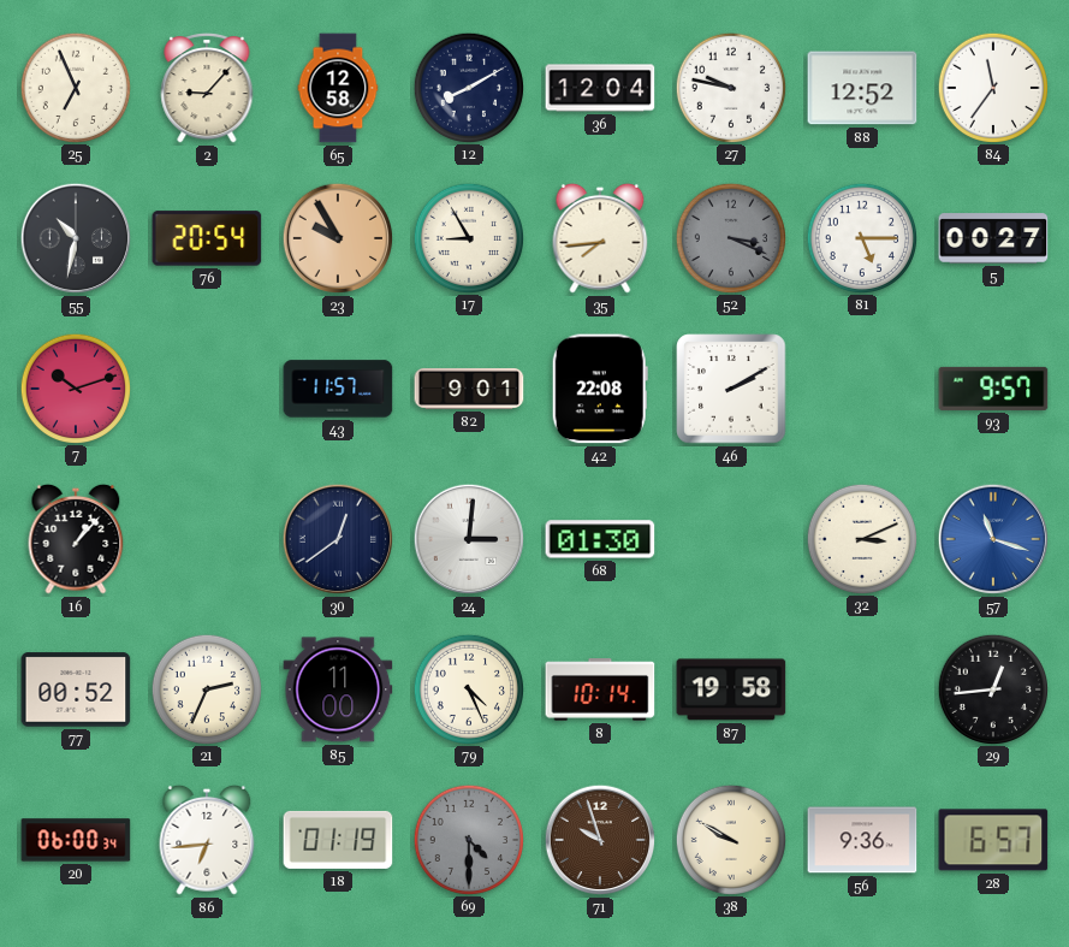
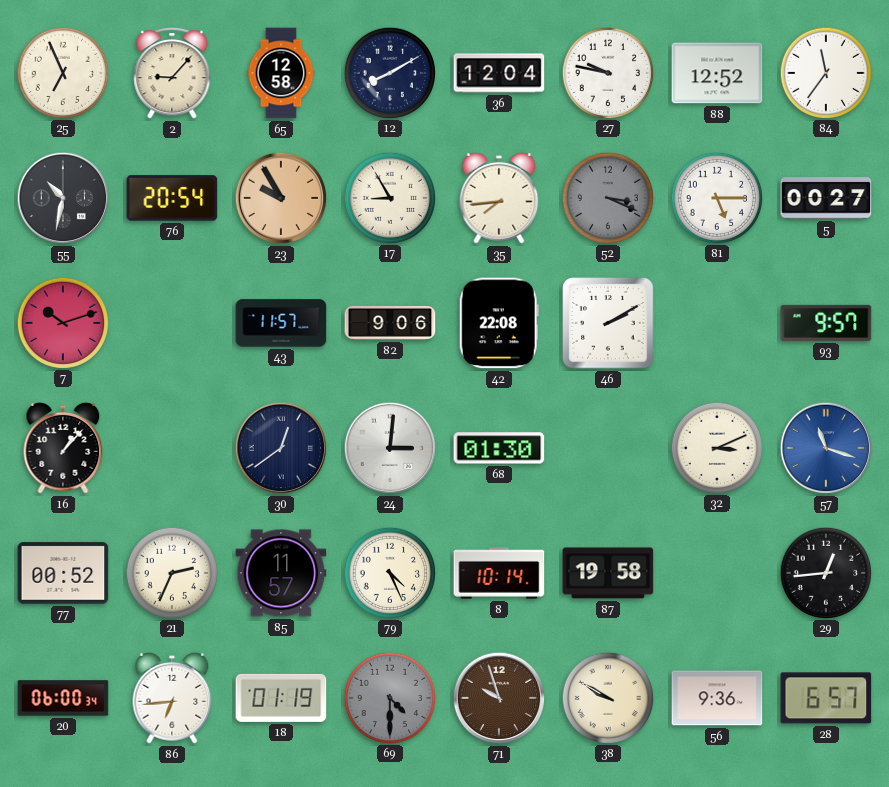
82: 9:01 -> 9:06 (390, 323)
85: 11:00 -> 11:57 (281, 573)
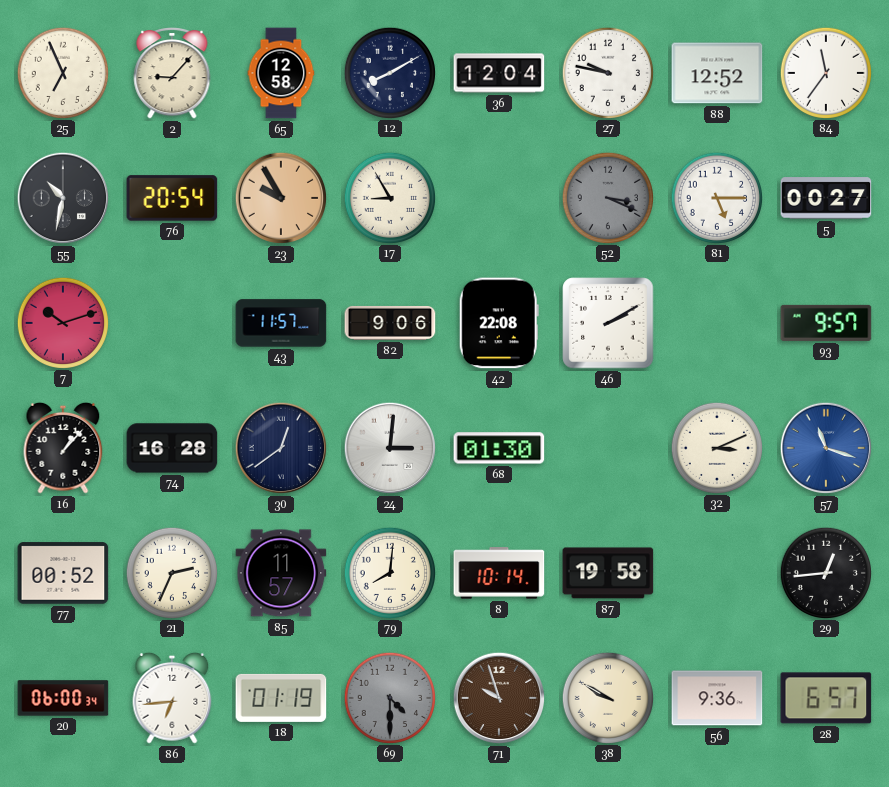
35: 7:44 -> none (499, 198)
74: none -> 16:28 (172, 448)
79: 4:26 -> 8:01 (389, 572)
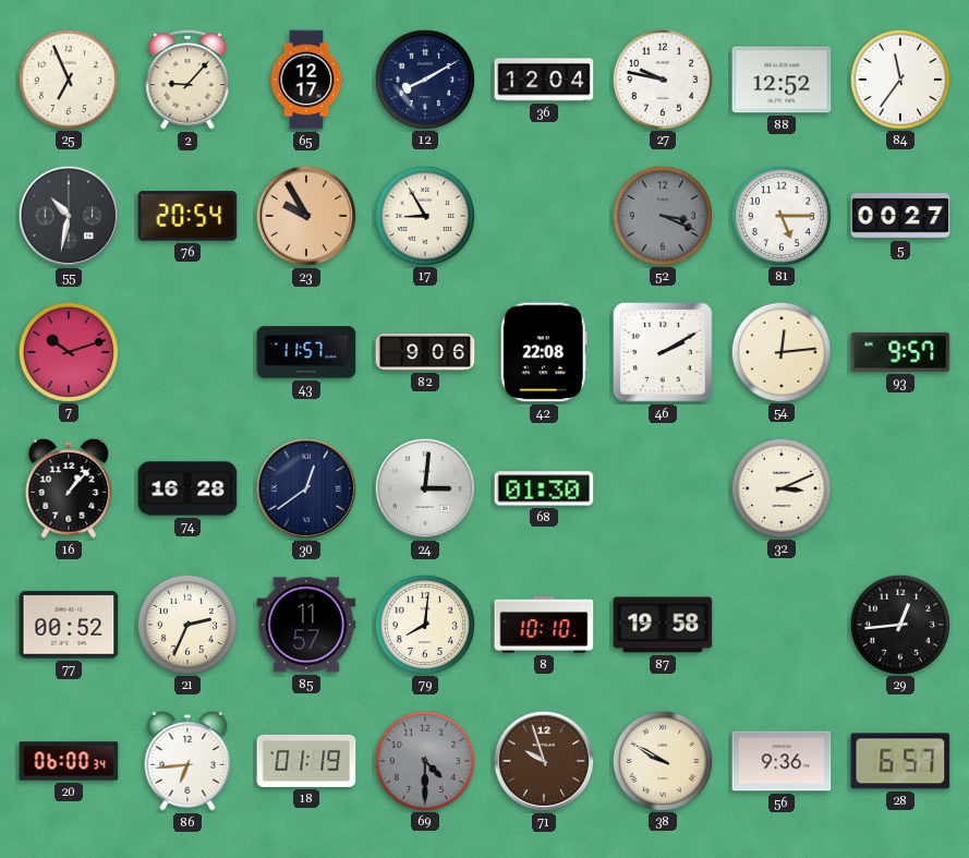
65: 12:58 -> 12:17 (306, 80)
54: none -> 12:14 (780, 351)
57: 11:18 -> none (826, 448)
8: 10:14 -> 10:10 (544, 625)
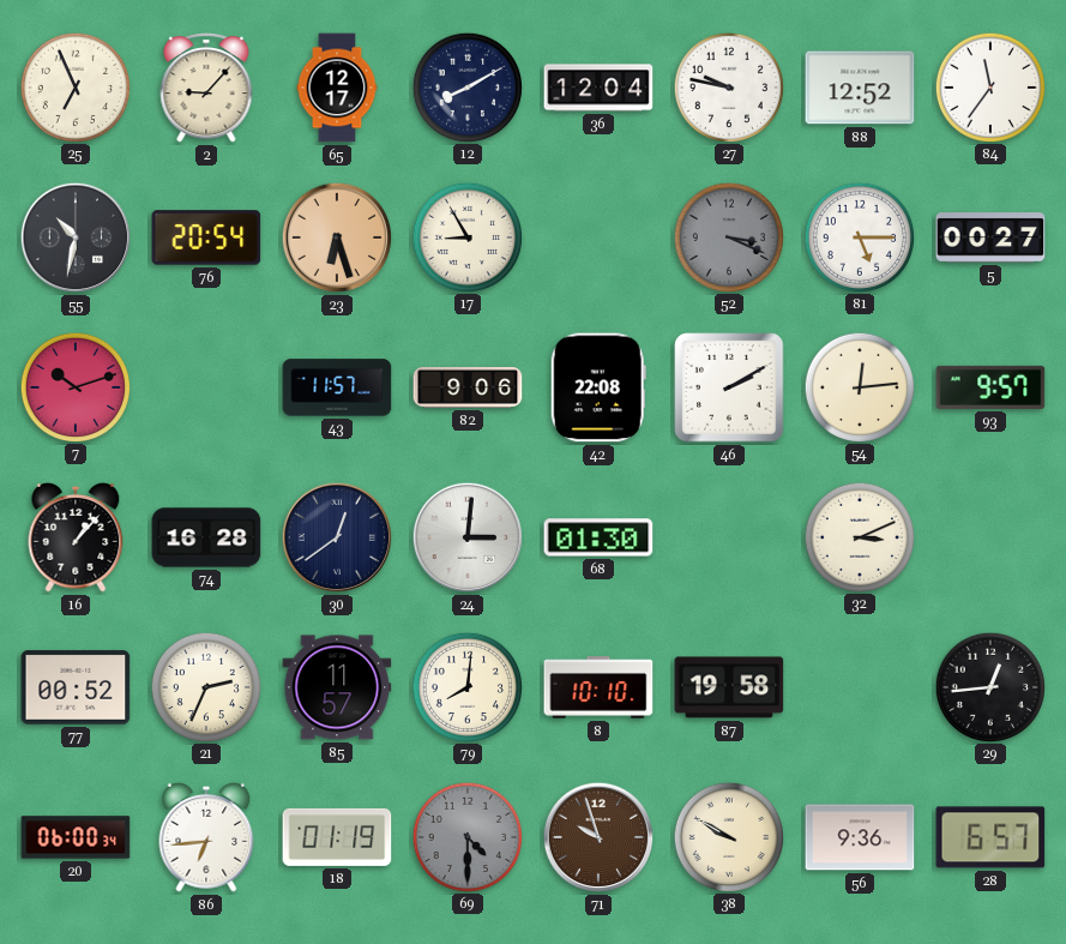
23: 9:55 -> 6:27 (337, 237)
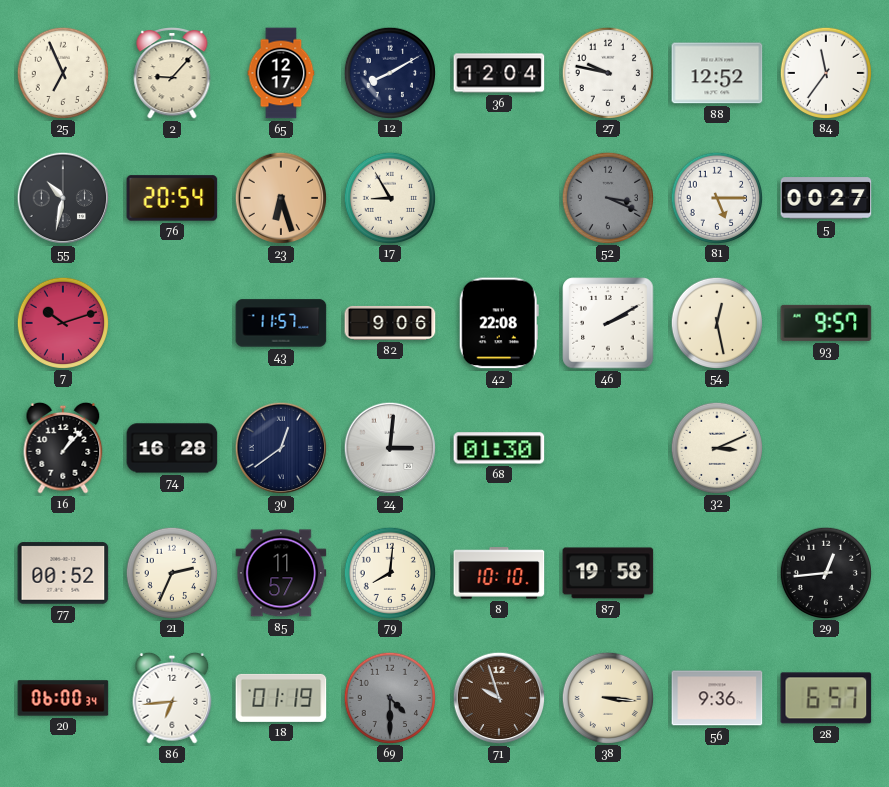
54: 12:14 -> 12:28 (716, 322)
38: 9:50 -> 3:16 (607, 697)
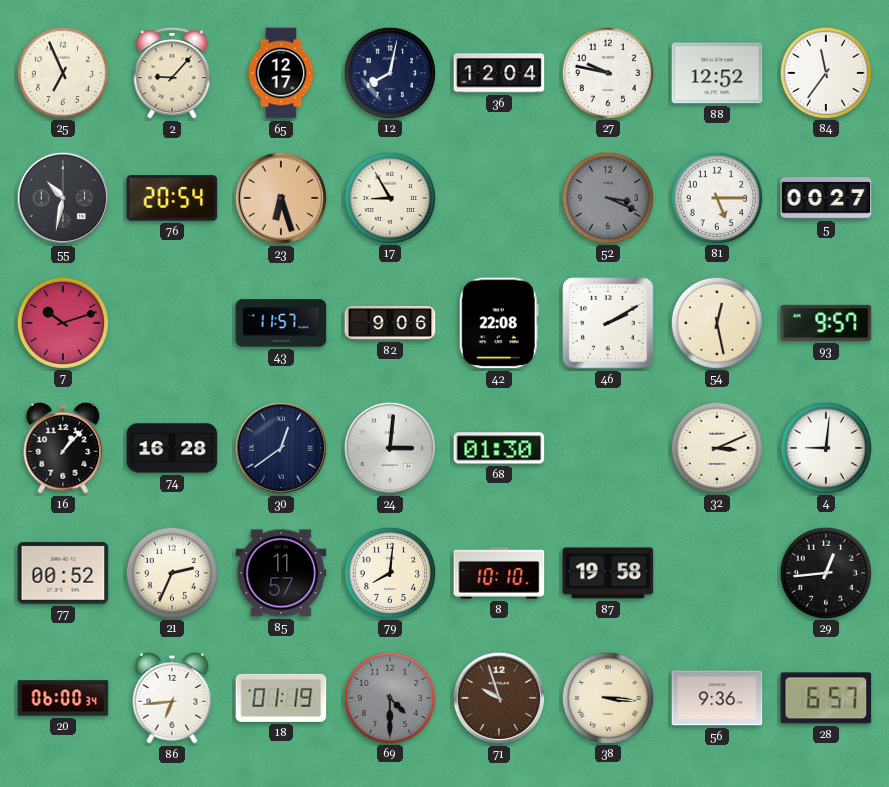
12: 8:10 -> 8:02 (389, 72)
4: none -> 9:01 (825, 447)
